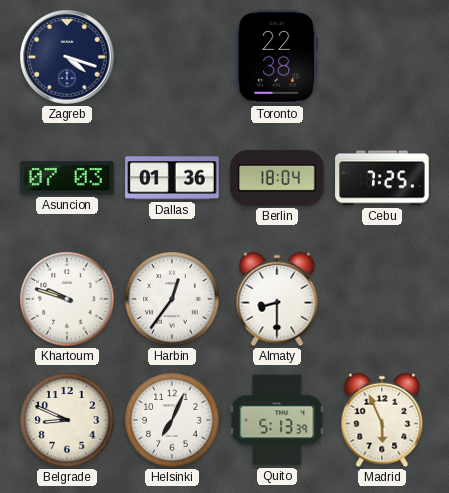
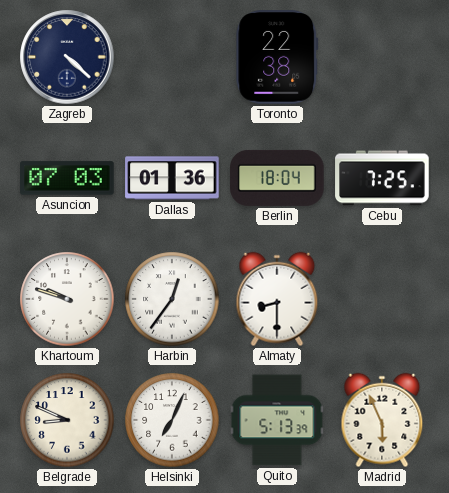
Zagreb: 4:18 -> 4:22 (67, 57)
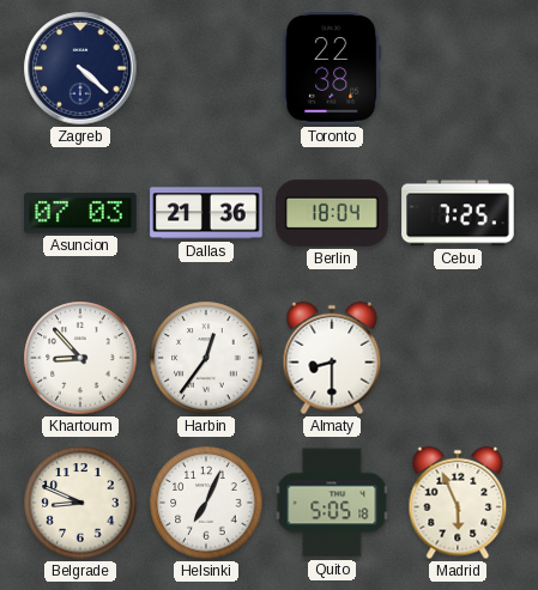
Dallas: 01:36 -> 21:36 (206, 213)
Khartoum: 9:48 -> 8:53 (80, 358)
Quito: 5:13 -> 5:05 (332, 503)
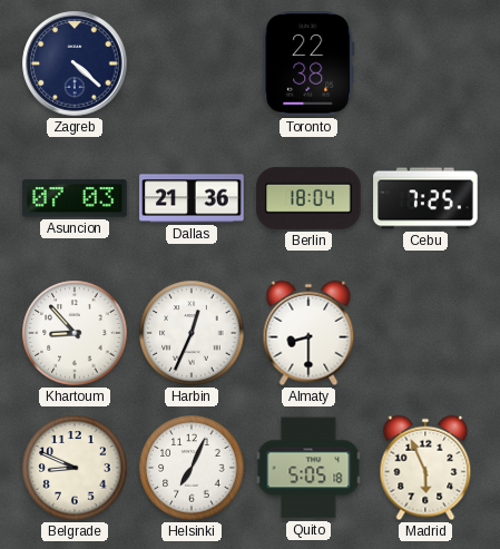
Harbin: 12:36 -> 12:34 (192, 333)
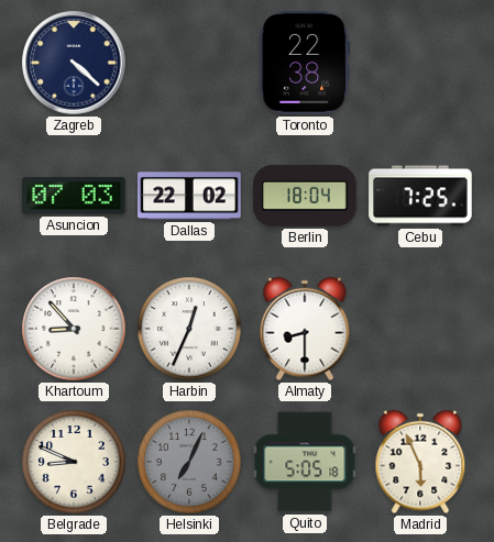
Dallas: 21:36 -> 22:02 (189, 196)
Helsinki dial: white -> grey (189, 462)
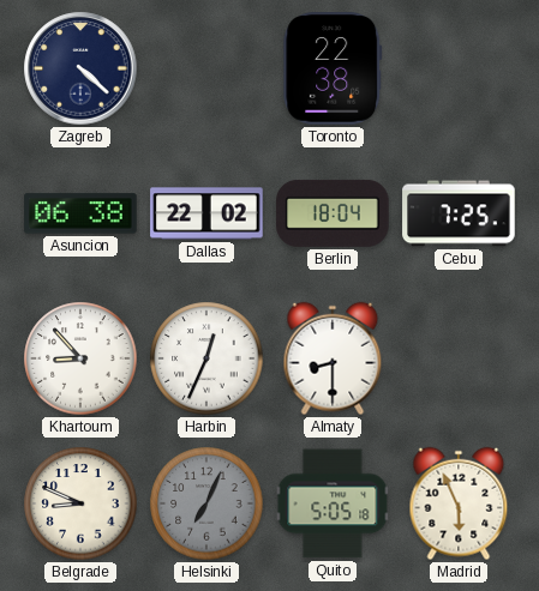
Asuncion: 07:03 -> 06:38 (80, 213)
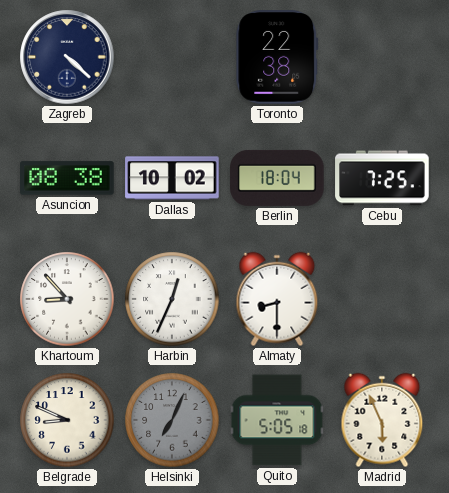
Asuncion: 06:38 -> 08:38 (67, 178)
Dallas: 22:02 -> 10:02 (172, 178)
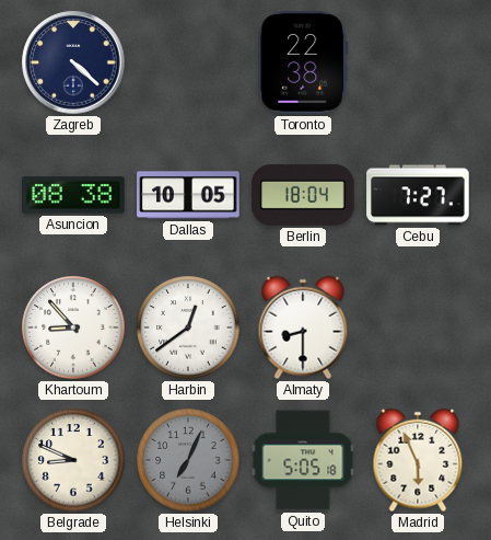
Dallas: 10:02 -> 10:05 (188, 195)
Cebu: 7:25 -> 7:27 (418, 195)
Harbin: 12:34 -> 12:39 (188, 328)
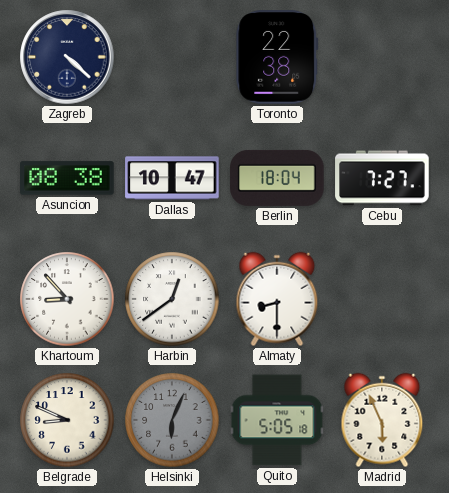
Dallas: 10:05 -> 10:47 (172, 178)
Helsinki: 7:04 -> 6:04 (172, 420)
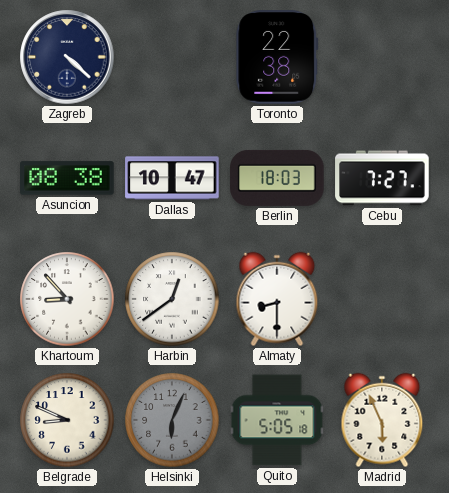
Berlin: 18:04 -> 18:03 (277, 178)
